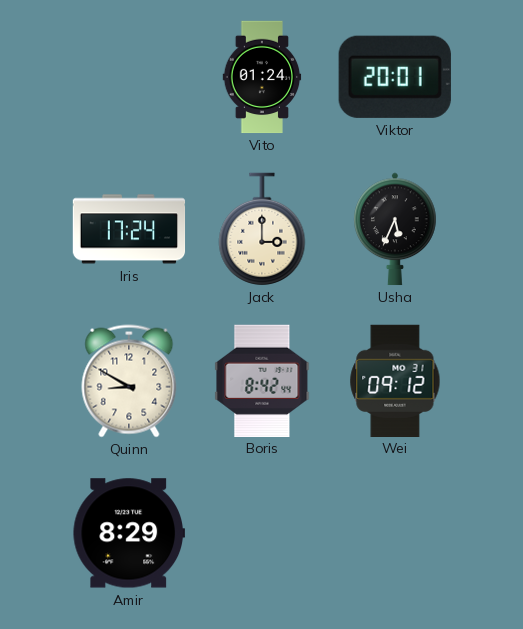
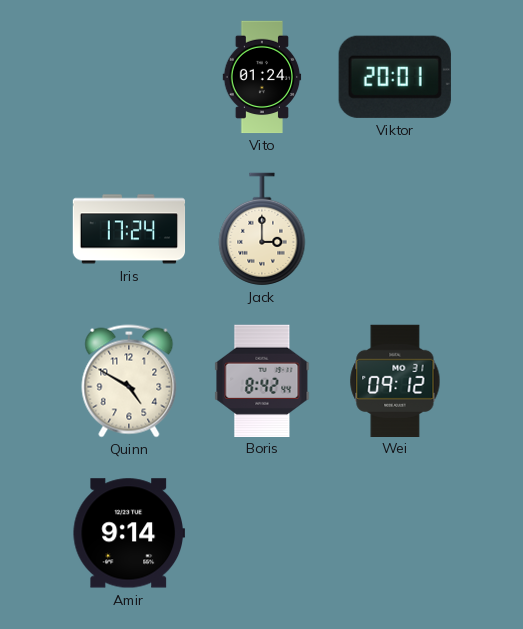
Usha: 5:34 -> none (395, 229)
Quinn: 8:50 -> 4:50 (129, 381)
Amir: 8:29 -> 9:14 (128, 533)
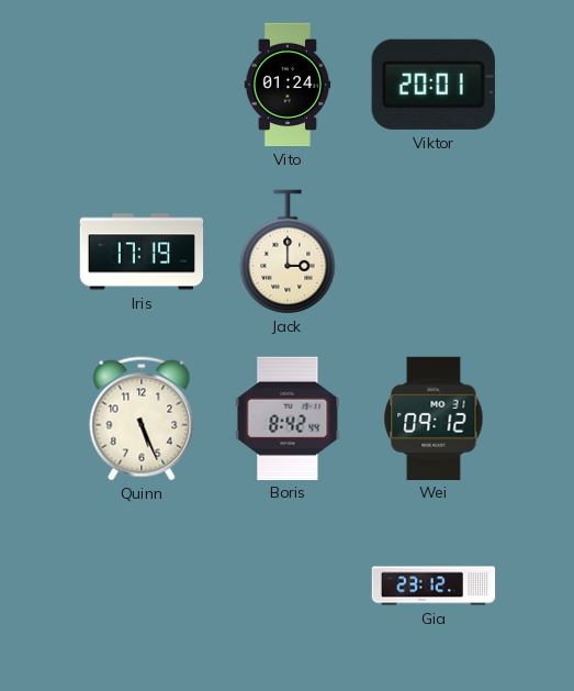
Iris: 17:24 -> 17:19 (142, 252)
Quinn: 4:50 -> 5:26 (142, 419)
Amir: 9:14 -> none (128, 533)
Gia: none -> 23:12 (434, 586)
